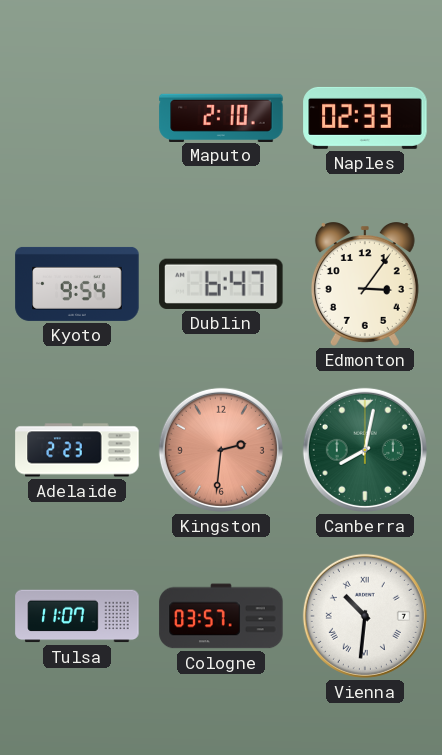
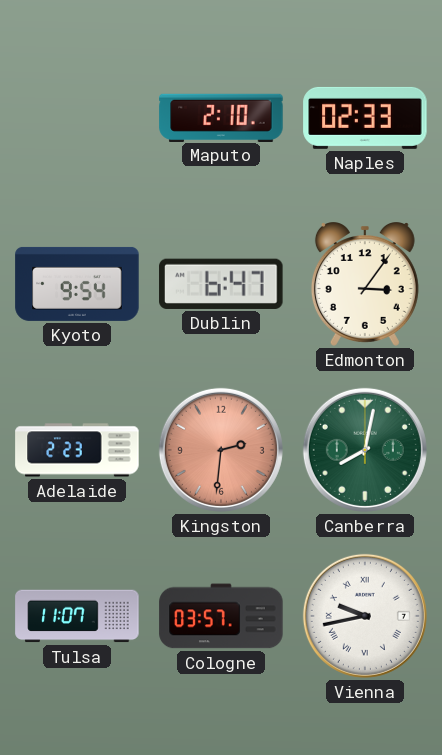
Vienna: 10:31 -> 9:43 (365, 616)
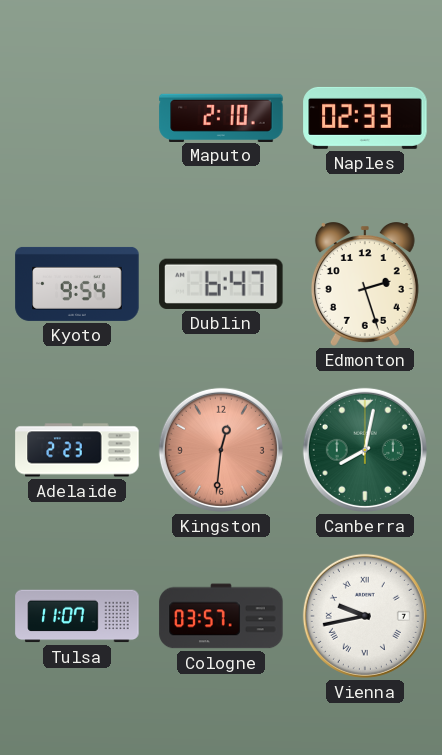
Edmonton: 3:06 -> 2:27 (365, 285)
Kingston: 2:31 -> 12:31 (221, 450)
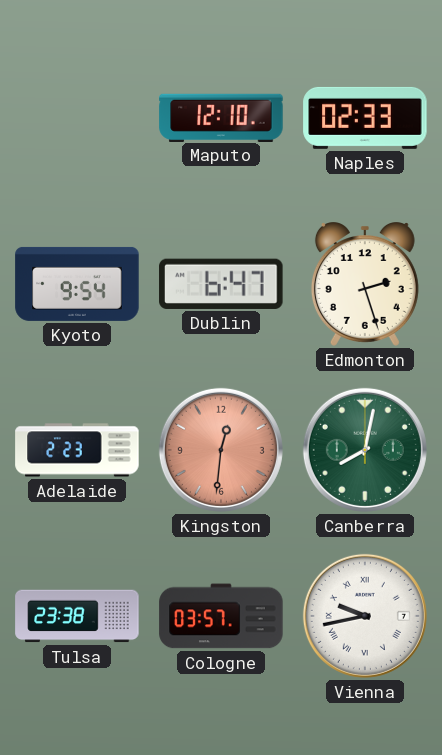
Maputo: 2:10 -> 12:10 (221, 117)
Tulsa: 11:07 -> 23:38 (77, 616)
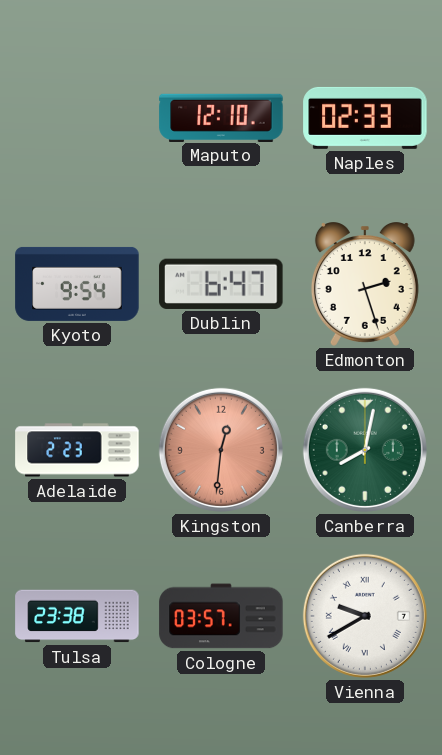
Vienna: 9:43 -> 9:40 (365, 616)
